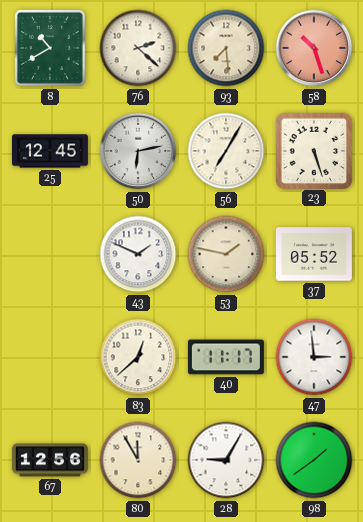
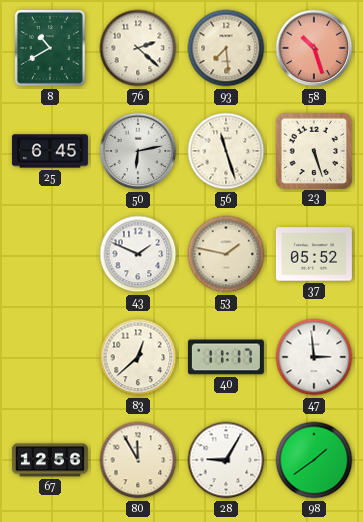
25: 12:45 -> 6:45 (50, 151)
56: 7:05 -> 11:27 (226, 151)
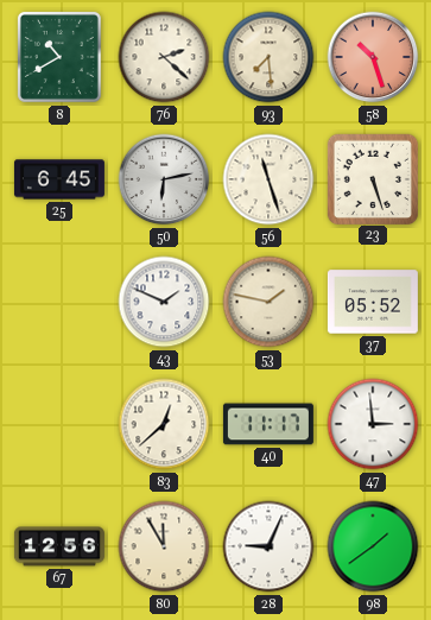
28: 9:05 -> 9:04 (268, 546)
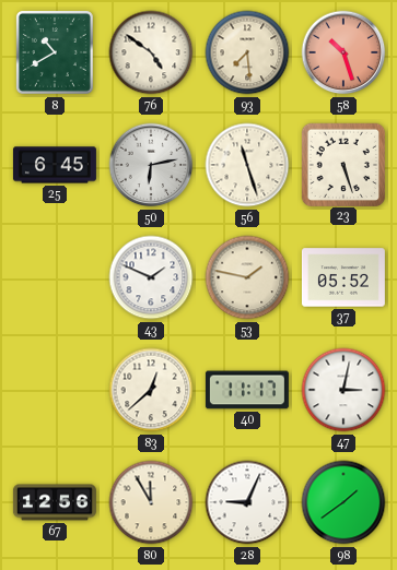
76: 2:22 -> 4:51 (151, 52)
47: 2:59 -> 3:02 (343, 390)
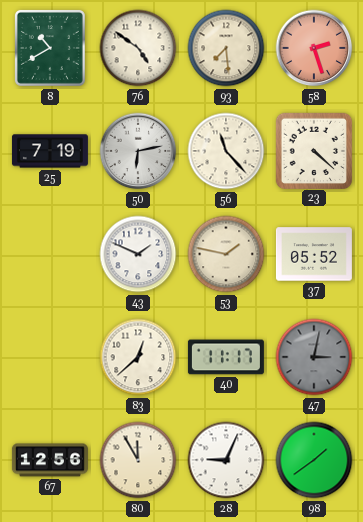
58: 10:27 -> 2:27 (314, 48)
25: 6:45 -> 7:19 (50, 151)
56: 11:27 -> 11:23 (226, 151)
23: 5:27 -> 4:22 (313, 150)
47 dial: white -> grey (314, 357)
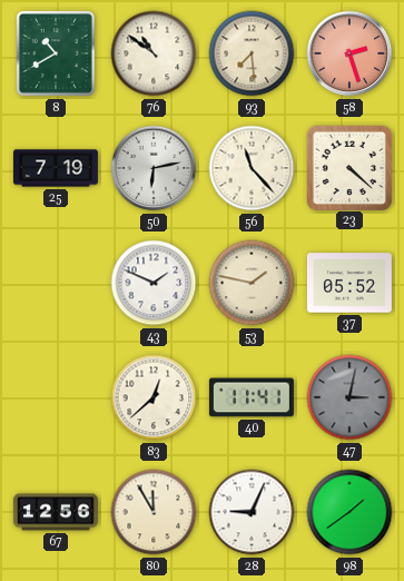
76: 4:51 -> 10:51 (154, 53)
40: 11:17 -> 11:41 (252, 397)
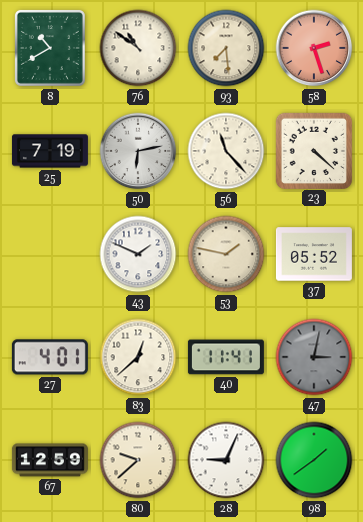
27: none -> 4:01 (50, 357)
67: 12:56 -> 12:59 (50, 460)
80: 11:55 -> 9:38 (138, 460)
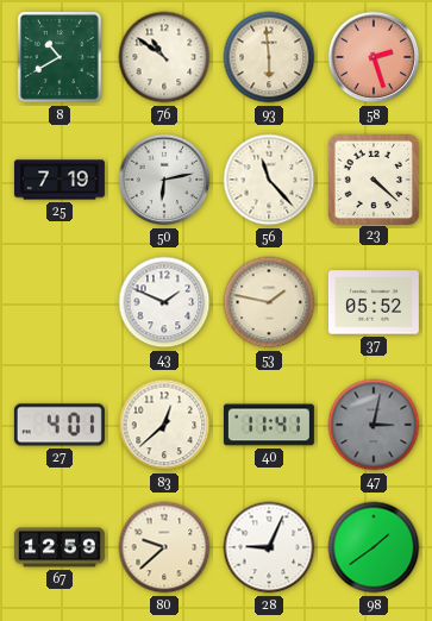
93: 7:29 -> 5:59 (269, 57)
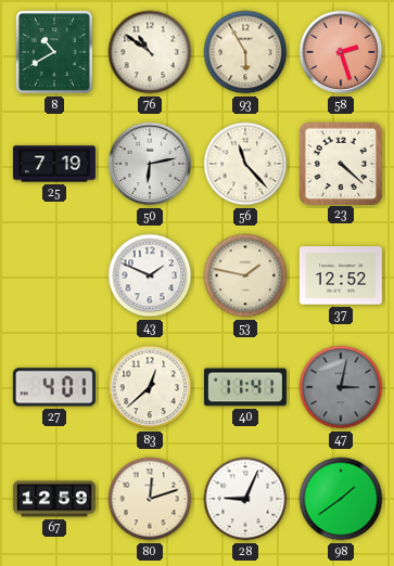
93: 5:59 -> 5:55 (245, 52)
37: 05:52 -> 12:52 (341, 275)
80: 9:38 -> 12:12 (150, 499)
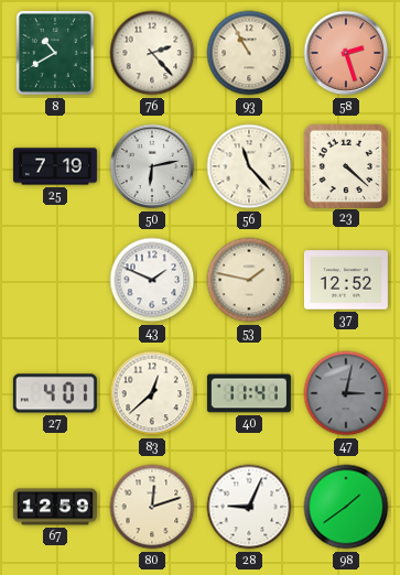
76: 10:51 -> 2:23 (152, 53)
93: 5:55 -> 10:55 (249, 53)
